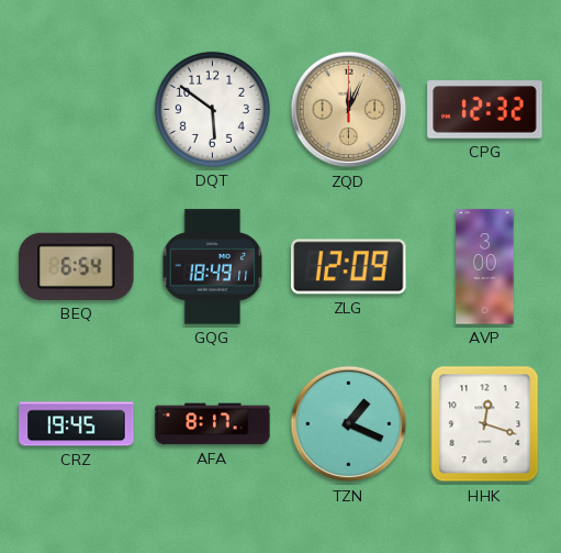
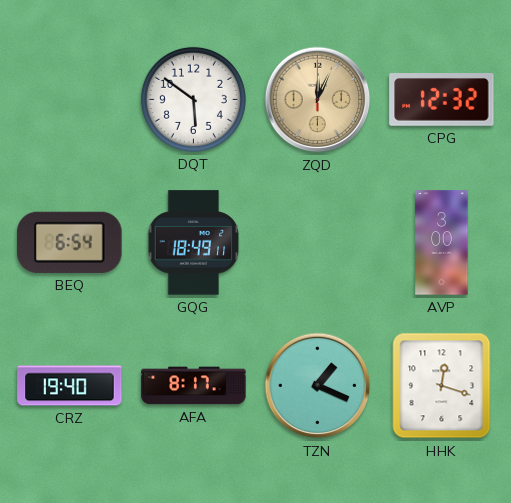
ZLG: 12:09 -> none (349, 267)
CRZ: 19:45 -> 19:40 (70, 386)
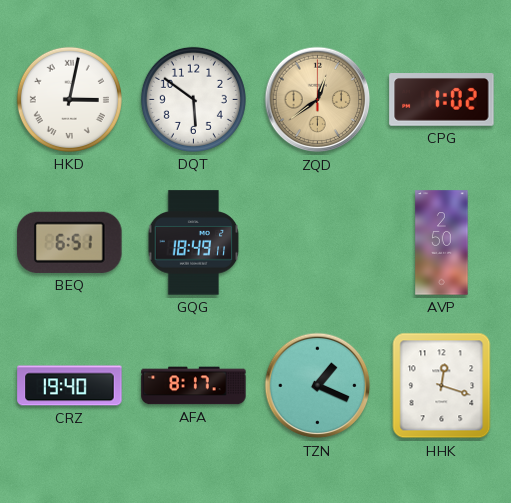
HKD: none -> 3:02 (69, 99)
ZQD: 12:04 -> 12:39 (318, 100)
CPG: 12:32 -> 1:02 (442, 100)
BEQ: 6:54 -> 6:51 (70, 242)
AVP: 3:00 -> 2:50 (442, 243)
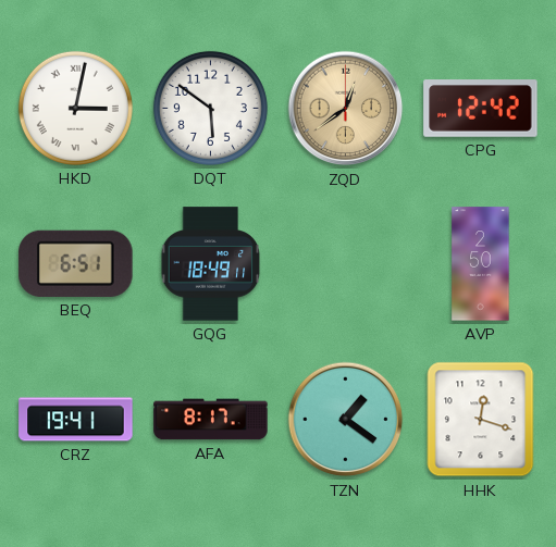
CPG: 1:02 -> 12:42 (481, 109)
CRZ: 19:40 -> 19:41 (76, 420)
TZN: 1:19 -> 1:21 (346, 420)
